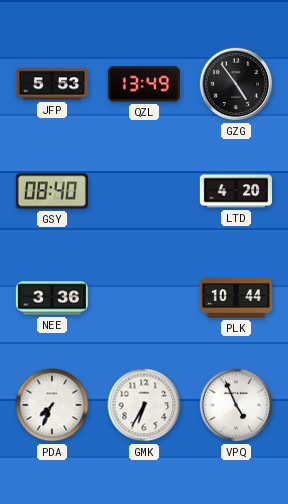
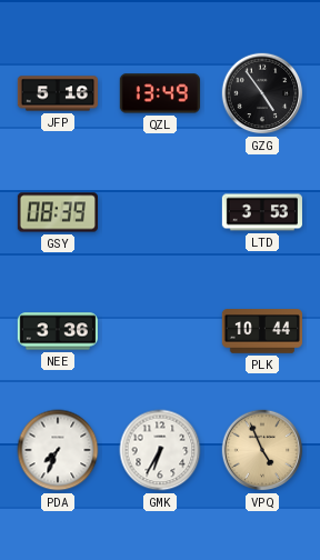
JFP: 5:53 -> 5:16 (57, 93)
GSY: 08:40 -> 08:39 (58, 212)
LTD: 4:20 -> 3:53 (262, 212)
VPQ dial: white -> champagne (262, 450)
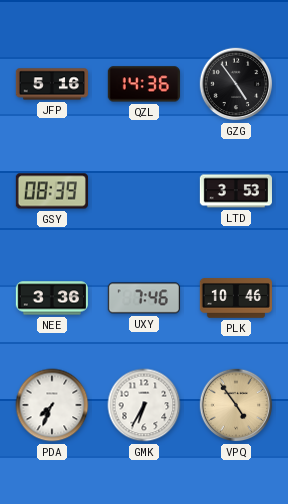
QZL: 13:49 -> 14:36 (144, 84)
UXY: none -> 7:46 (144, 298)
PLK: 10:44 -> 10:46 (236, 298)
VPQ: 4:56 -> 4:54 (236, 405)
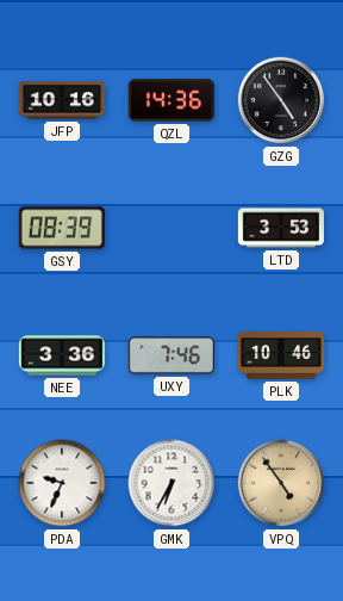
JFP: 5:16 -> 10:16 (61, 100)
PDA: 7:34 -> 9:34 (62, 483)
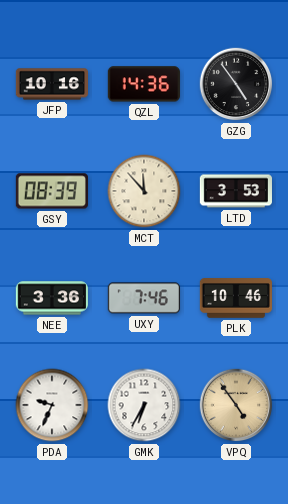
MCT: none -> 11:53 (144, 191)
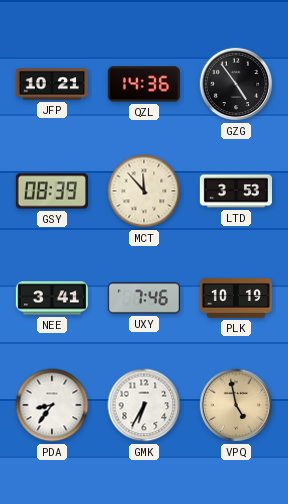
JFP: 10:16 -> 10:21 (51, 84)
NEE: 3:36 -> 3:41 (51, 298)
PLK: 10:46 -> 10:19 (236, 298)
PDA: 9:34 -> 8:36 (52, 405)
VPQ: 4:54 -> 4:58 (236, 405)
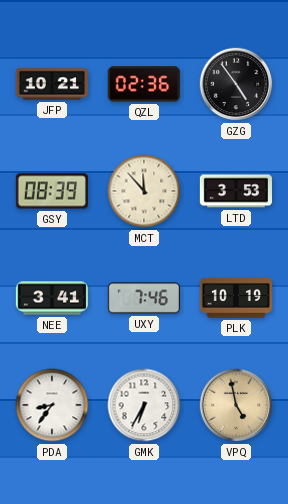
QZL: 14:36 -> 02:36 (144, 84)
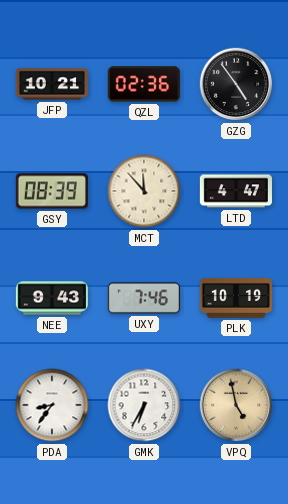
LTD: 3:53 -> 4:47 (236, 191)
NEE: 3:41 -> 9:43 (51, 298)
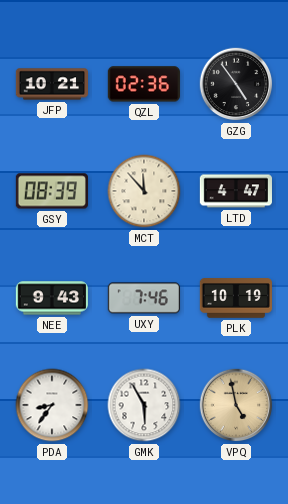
GMK: 6:35 -> 5:55 (144, 405)
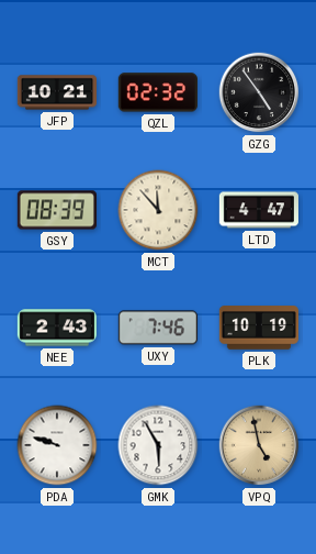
QZL: 02:36 -> 02:32 (158, 92)
NEE: 9:43 -> 2:43 (56, 328)
PDA: 8:36 -> 9:48 (57, 445)
